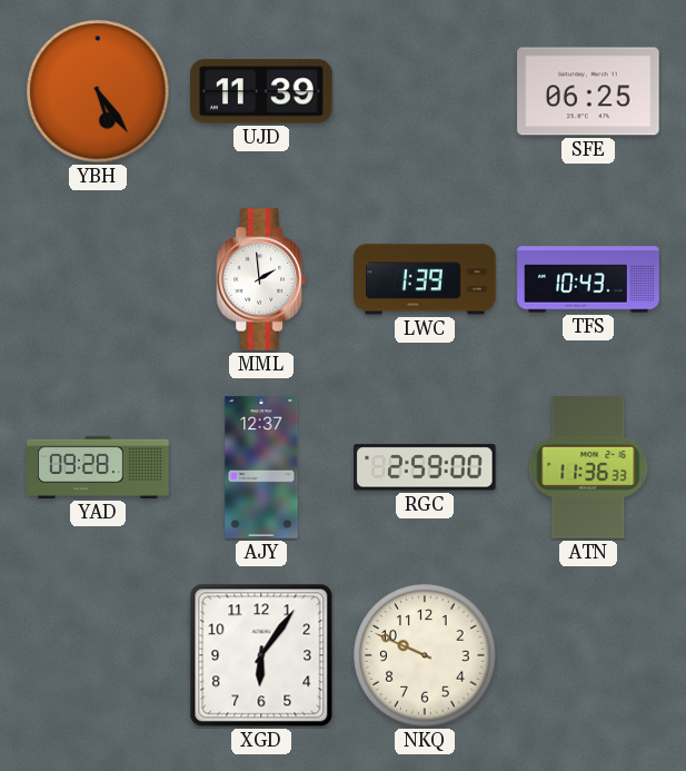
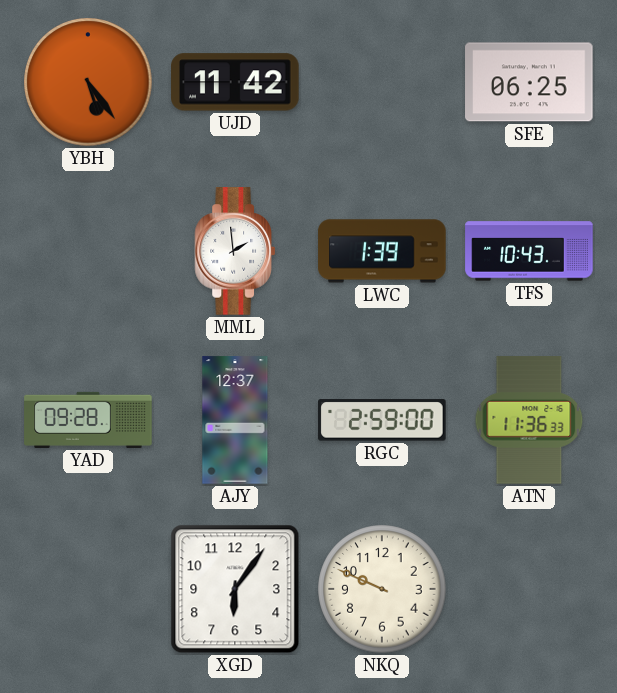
UJD: 11:39 -> 11:42 (235, 82)
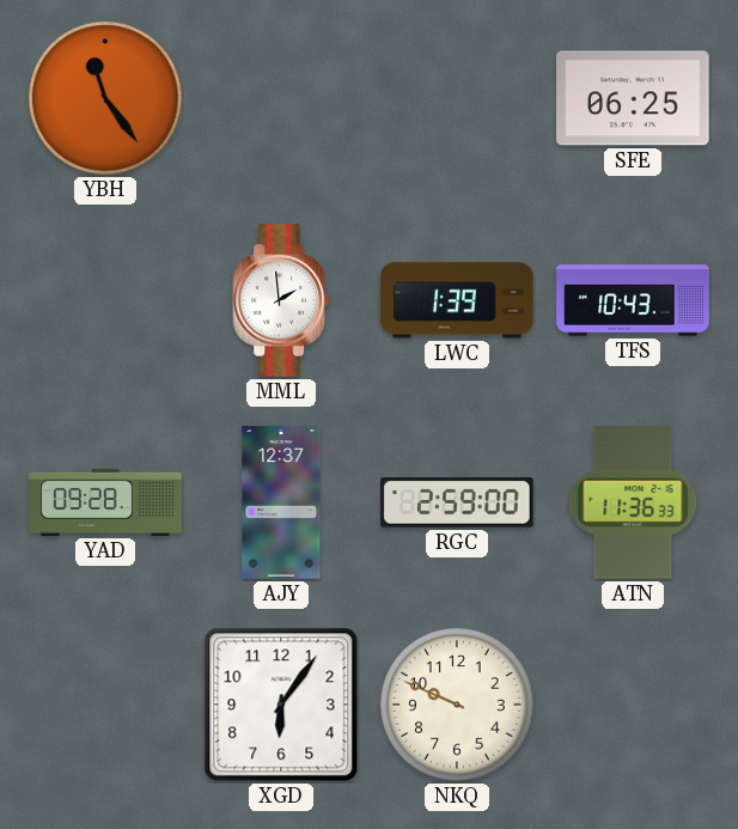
YBH: 5:24 -> 11:24 (105, 98)
UJD: 11:42 -> none (235, 82)
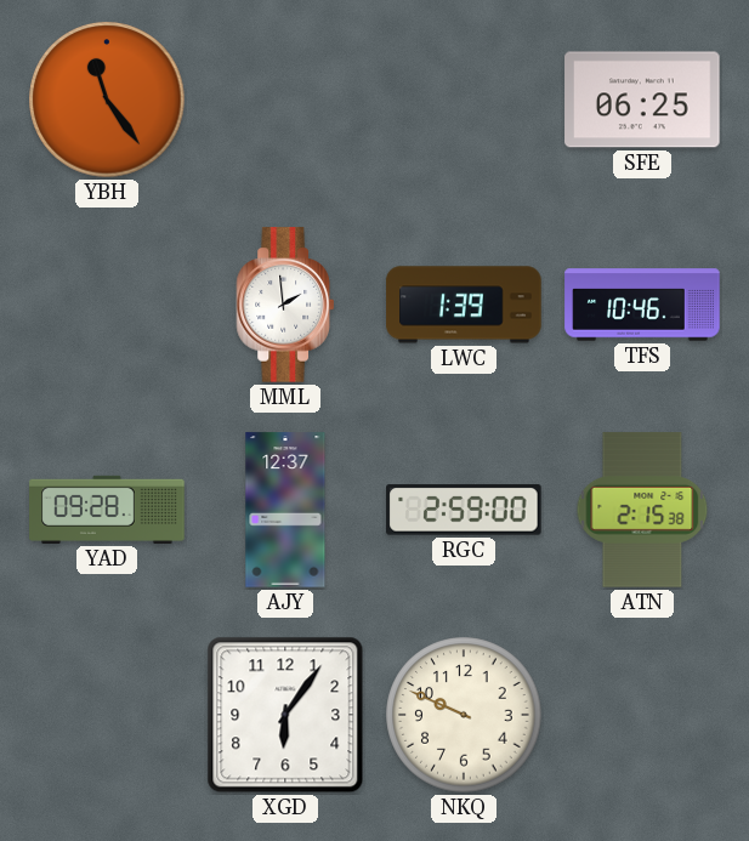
TFS: 10:43 -> 10:46 (642, 305)
ATN: 11:36 -> 2:15 (642, 510)
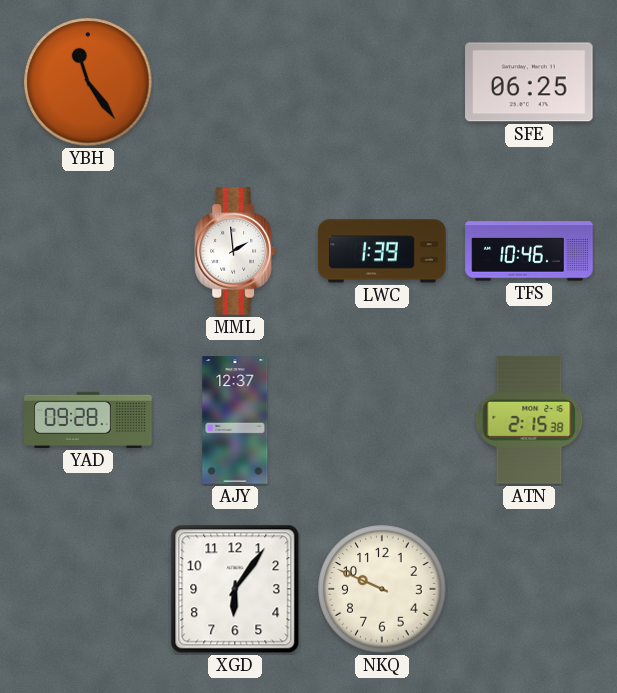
RGC: 2:59 -> none (464, 510)
